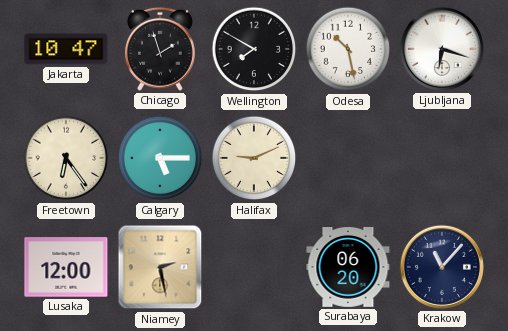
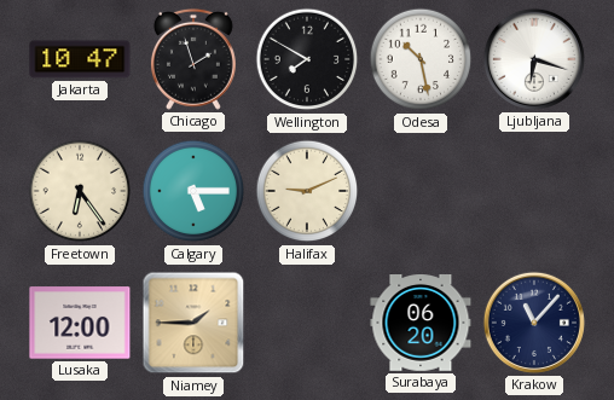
Niamey: 2:28 -> 1:45 (193, 323)
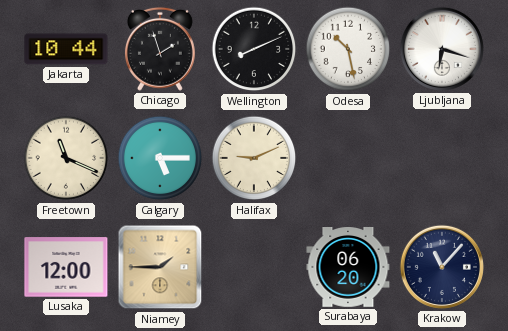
Jakarta: 10:47 -> 10:44 (66, 49)
Wellington: 7:50 -> 8:11 (254, 49)
Freetown: 6:24 -> 11:19 (66, 158)
